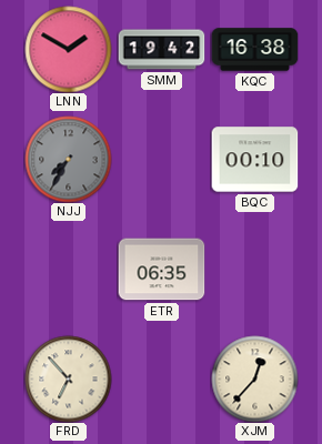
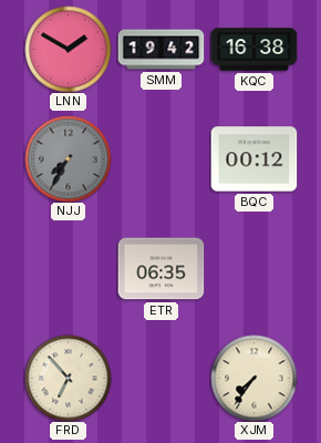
BQC: 00:10 -> 00:12 (253, 159)
XJM: 12:37 -> 7:36 (253, 378)
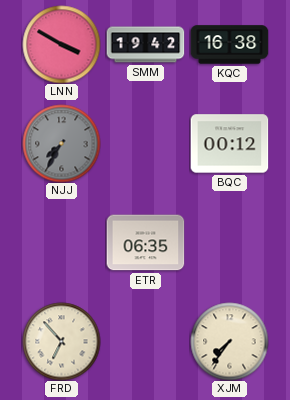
LNN: 1:50 -> 3:50 (61, 44)
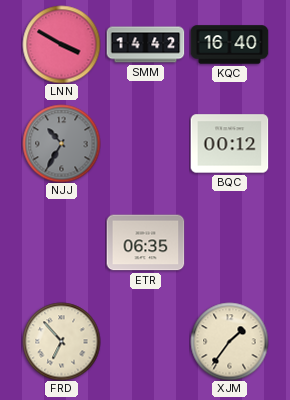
SMM: 19:42 -> 14:42 (145, 45)
KQC: 16:38 -> 16:40 (229, 45)
NJJ: 7:35 -> 10:35 (61, 143)
XJM: 7:36 -> 1:36 (229, 341)
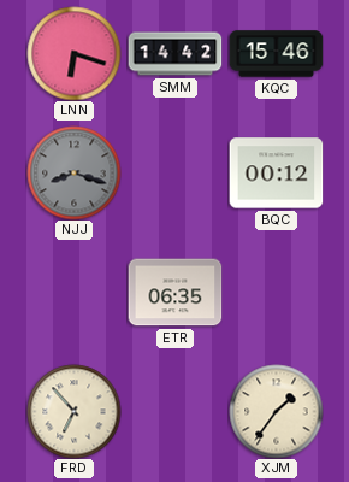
LNN: 3:50 -> 6:18 (73, 53)
KQC: 16:40 -> 15:46 (276, 54)
NJJ: 10:35 -> 8:18 (73, 172)
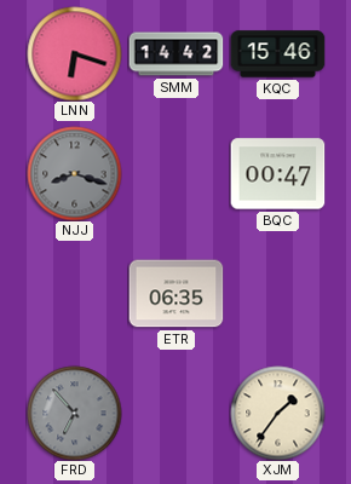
BQC: 00:12 -> 00:47 (277, 174)
FRD dial: cream -> grey (74, 413)
